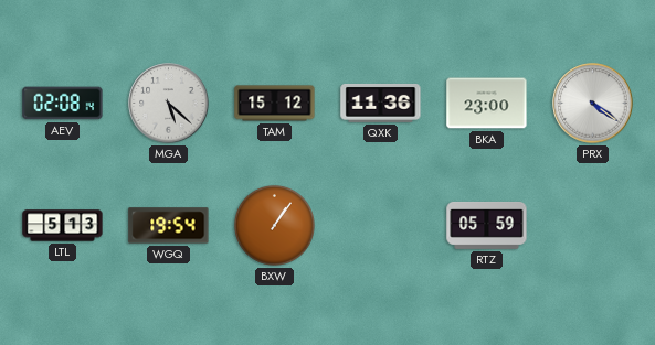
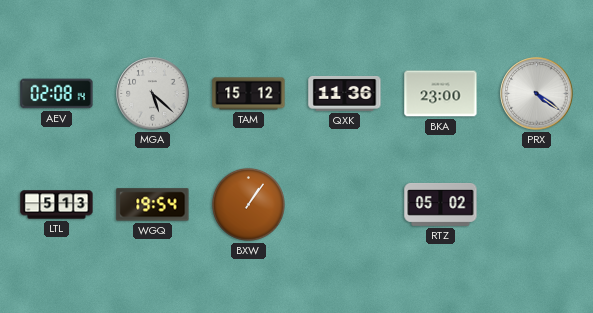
RTZ: 05:59 -> 05:02 (441, 204)
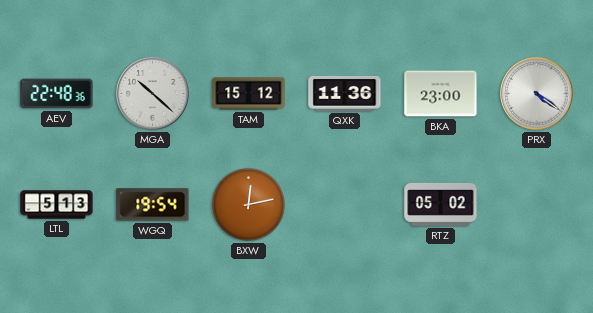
AEV: 02:08 -> 22:48 (57, 94)
MGA: 5:22 -> 10:22 (153, 94)
BXW: 1:06 -> 12:13 (248, 204)
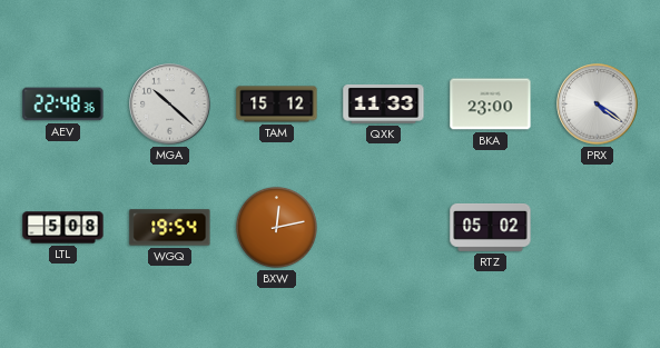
QXK: 11:36 -> 11:33 (384, 103)
LTL: 5:13 -> 5:08 (63, 228)
